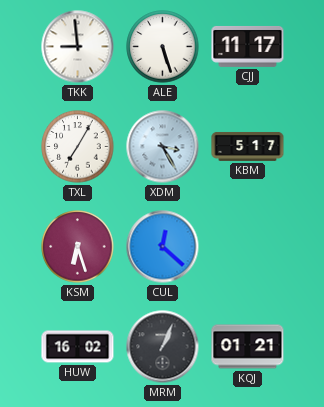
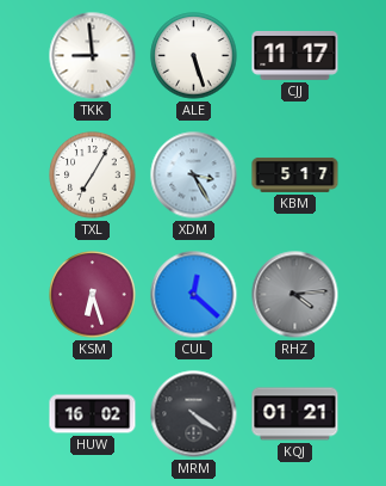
RHZ: none -> 4:14 (295, 295)
MRM: 1:04 -> 4:21 (194, 414)
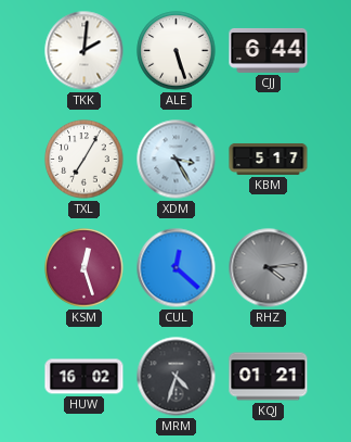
TKK: 8:59 -> 2:01 (84, 51)
CJJ: 11:17 -> 6:44 (269, 50)
KSM: 6:27 -> 12:27 (84, 268)
MRM: 4:21 -> 4:33 (177, 377)
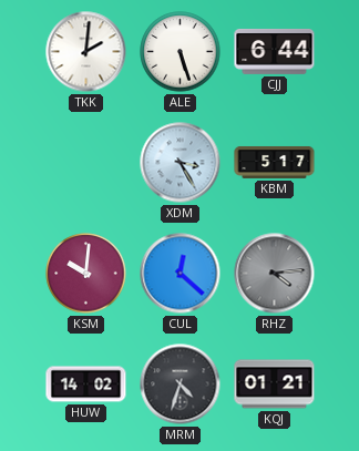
TXL: 7:05 -> none (84, 160)
KSM: 12:27 -> 10:01 (86, 274)
HUW: 16:02 -> 14:02 (86, 385)
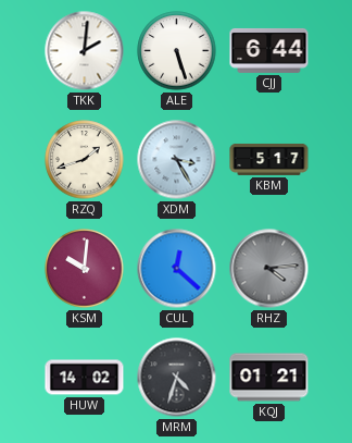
RZQ: none -> 1:42 (85, 160)
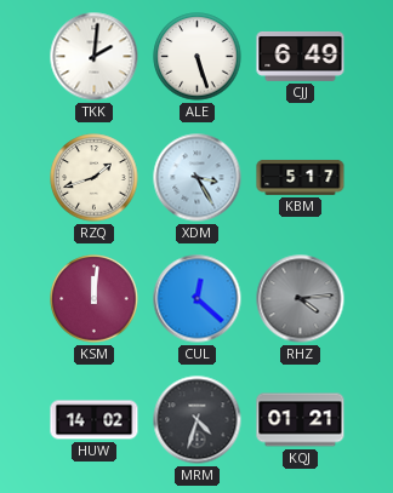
CJJ: 6:44 -> 6:49 (301, 56)
KSM: 10:01 -> 12:01 (95, 299)
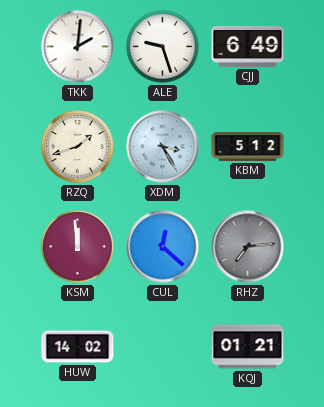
ALE: 5:27 -> 9:27 (163, 47)
KBM: 5:17 -> 5:12 (248, 146)
KSM: 12:01 -> 11:59 (78, 247)
RHZ: 4:14 -> 7:14 (248, 247)
MRM: 4:33 -> none (198, 420)
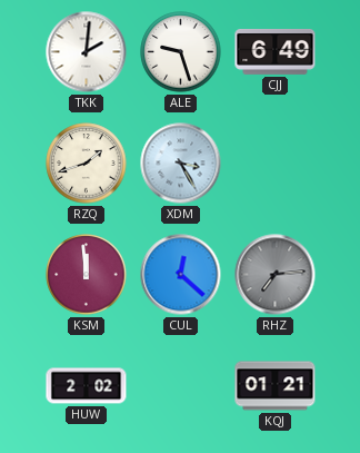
KBM: 5:12 -> none (248, 146)
HUW: 14:02 -> 2:02 (87, 386)
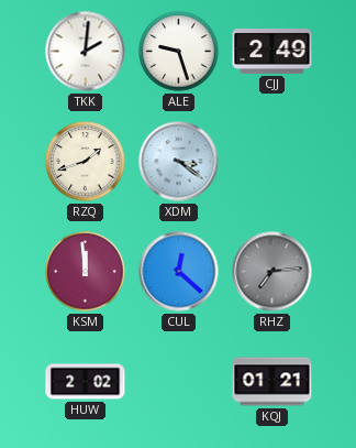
CJJ: 6:49 -> 2:49 (272, 51)
XDM: 3:25 -> 3:21 (179, 162)
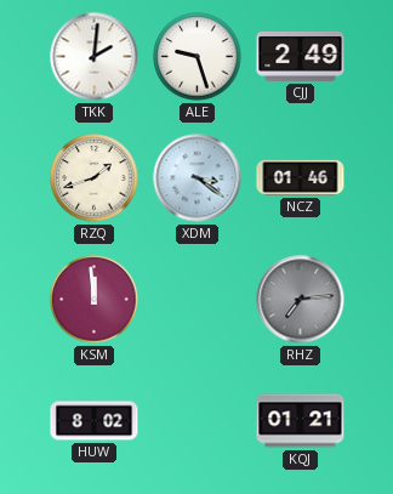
NCZ: none -> 01:46 (301, 177)
CUL: 12:22 -> none (179, 272)
HUW: 2:02 -> 8:02 (95, 421)
